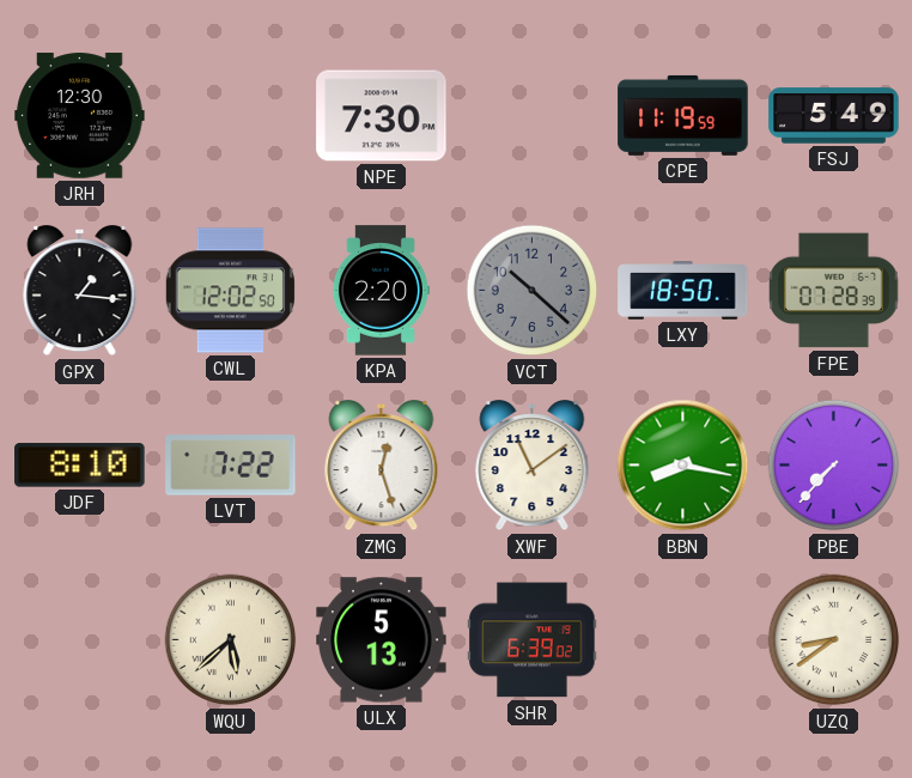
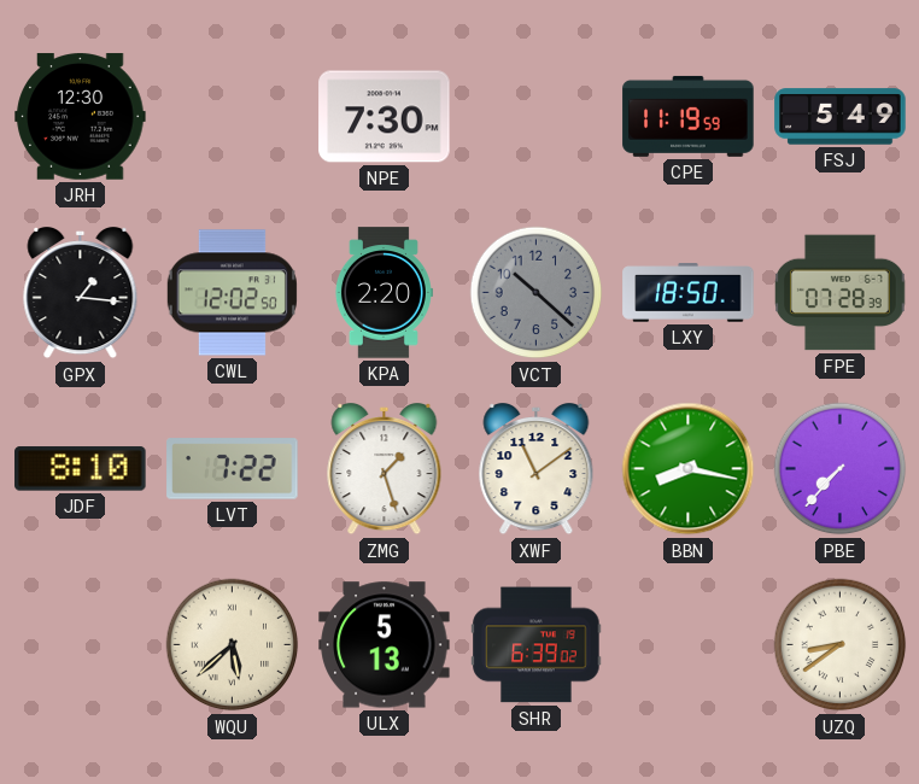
ZMG: 12:27 -> 1:27 (385, 470)
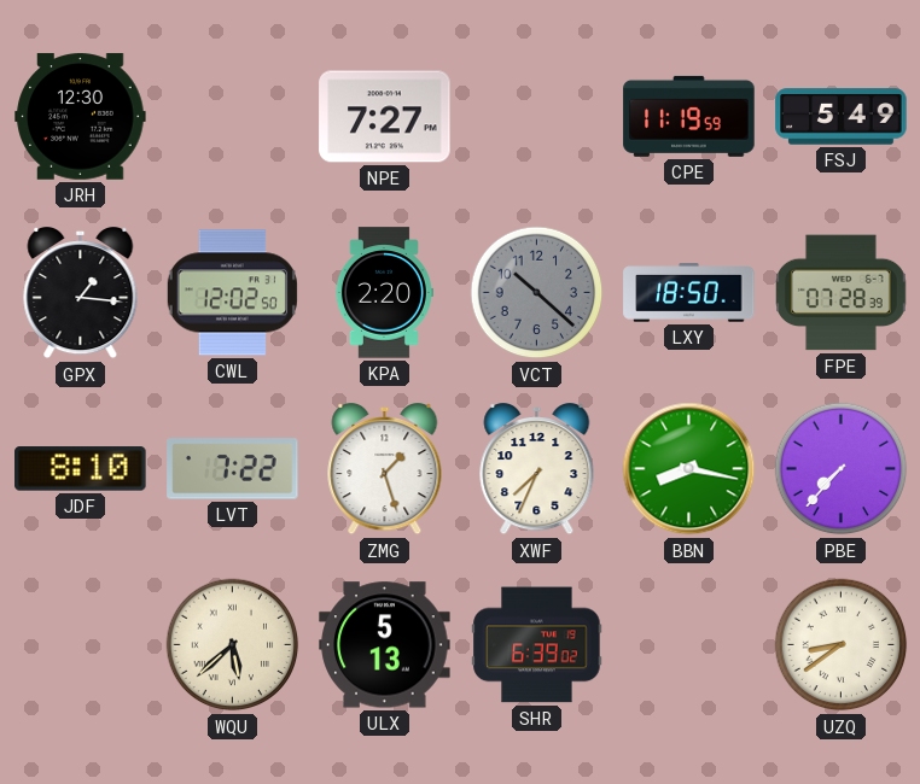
NPE: 7:30 -> 7:27 (385, 117)
XWF: 11:09 -> 7:34 (537, 470)
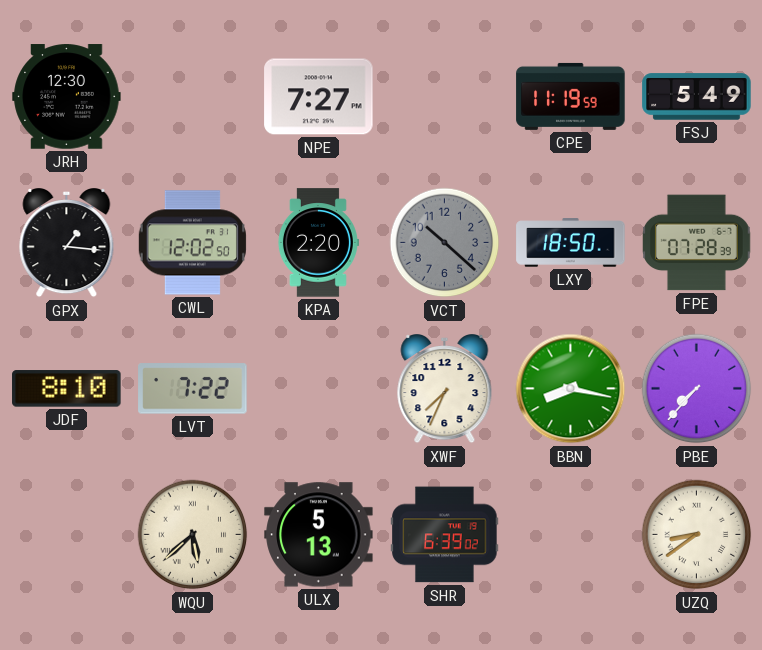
ZMG: 1:27 -> none (385, 470)
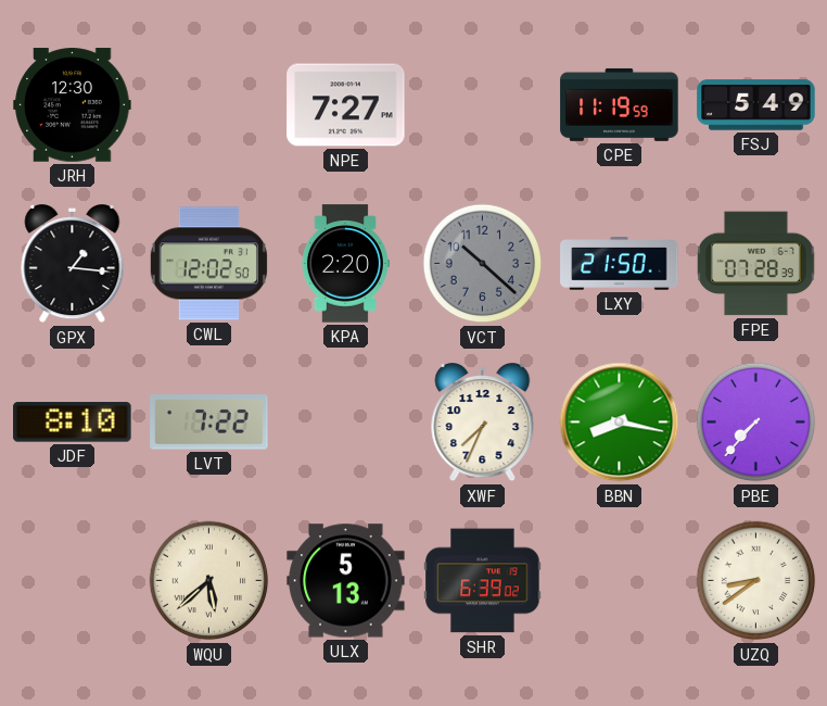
LXY: 18:50 -> 21:50 (620, 264)
